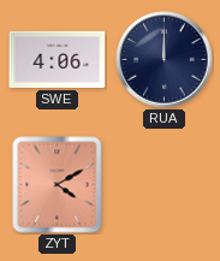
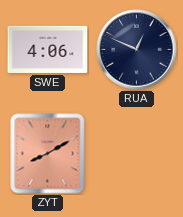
RUA: 12:00 -> 12:49 (137, 50)
ZYT: 4:10 -> 8:10 (48, 154)
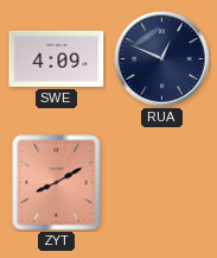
SWE: 4:06 -> 4:09 (57, 58)
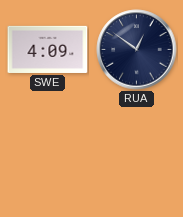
RUA: 12:49 -> 12:51 (137, 50)
ZYT: 8:10 -> none (57, 183)
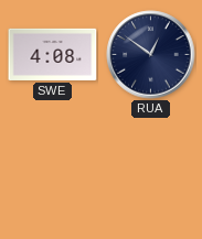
SWE: 4:09 -> 4:08 (53, 54)
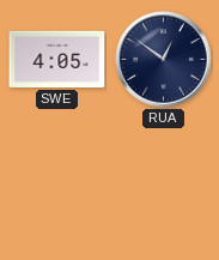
SWE: 4:08 -> 4:05 (57, 59)
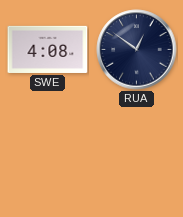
SWE: 4:05 -> 4:08 (48, 49)
